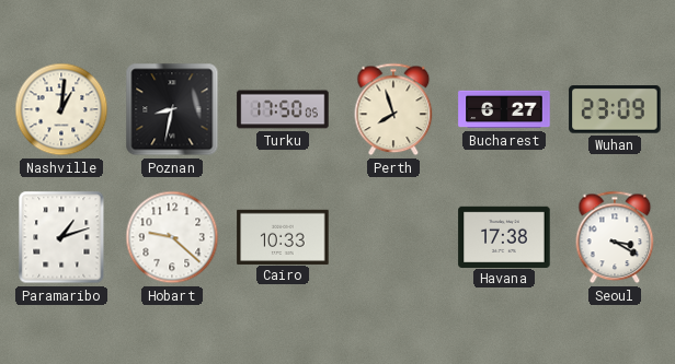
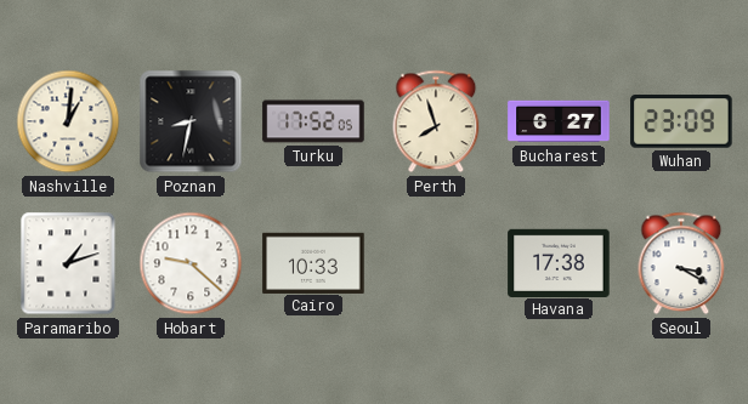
Turku: 17:50 -> 17:52 (313, 121)
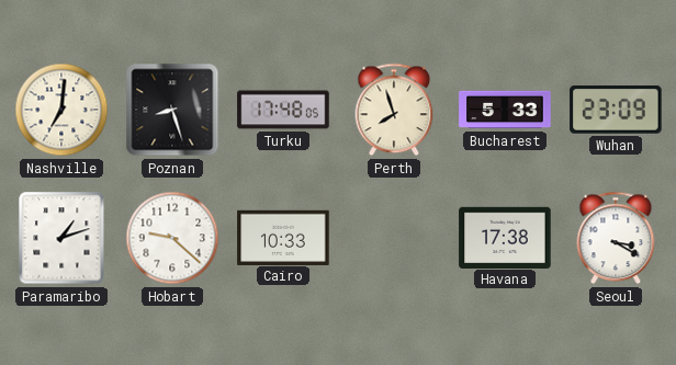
Nashville: 1:01 -> 7:01 (61, 110)
Poznan: 8:32 -> 8:27 (172, 110)
Turku: 17:52 -> 17:48 (283, 110)
Bucharest: 6:27 -> 5:33 (505, 110)
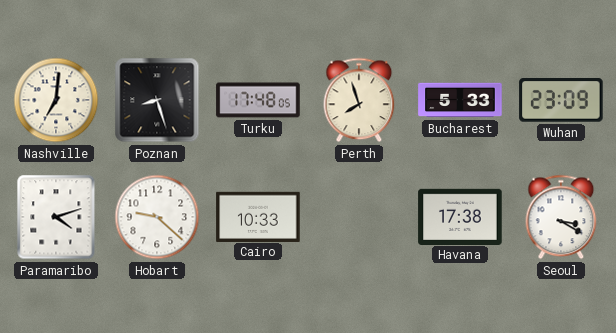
Paramaribo: 1:12 -> 4:12 (56, 217)
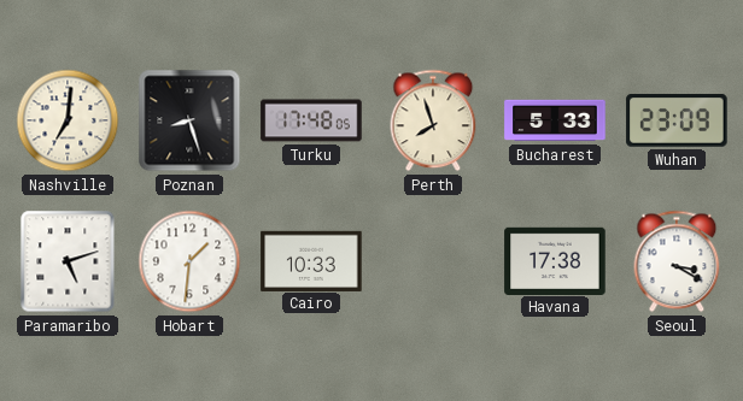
Paramaribo: 4:12 -> 5:12 (68, 261)
Hobart: 9:22 -> 1:31 (189, 261)
